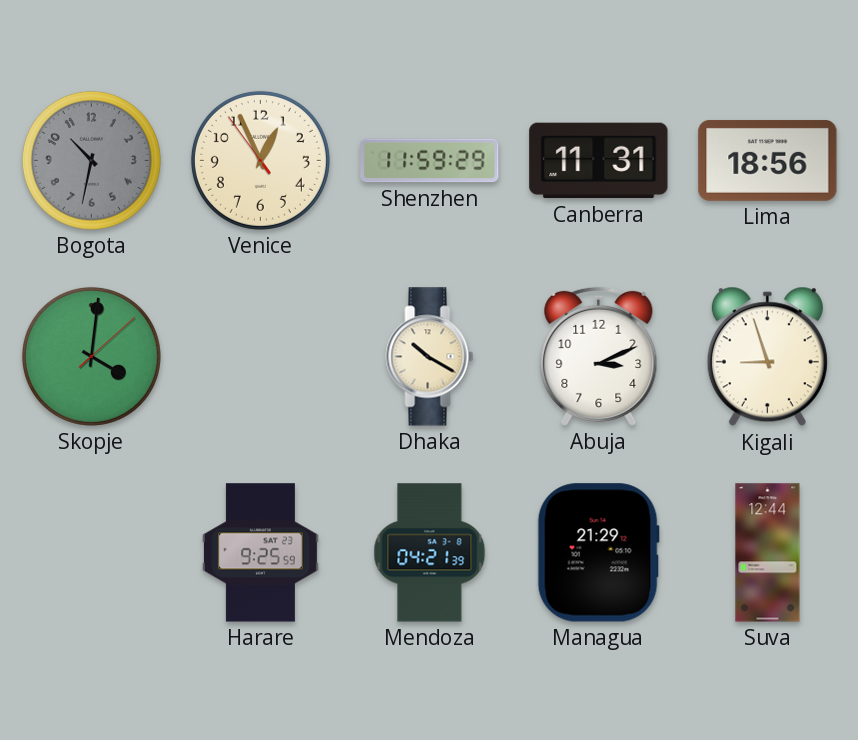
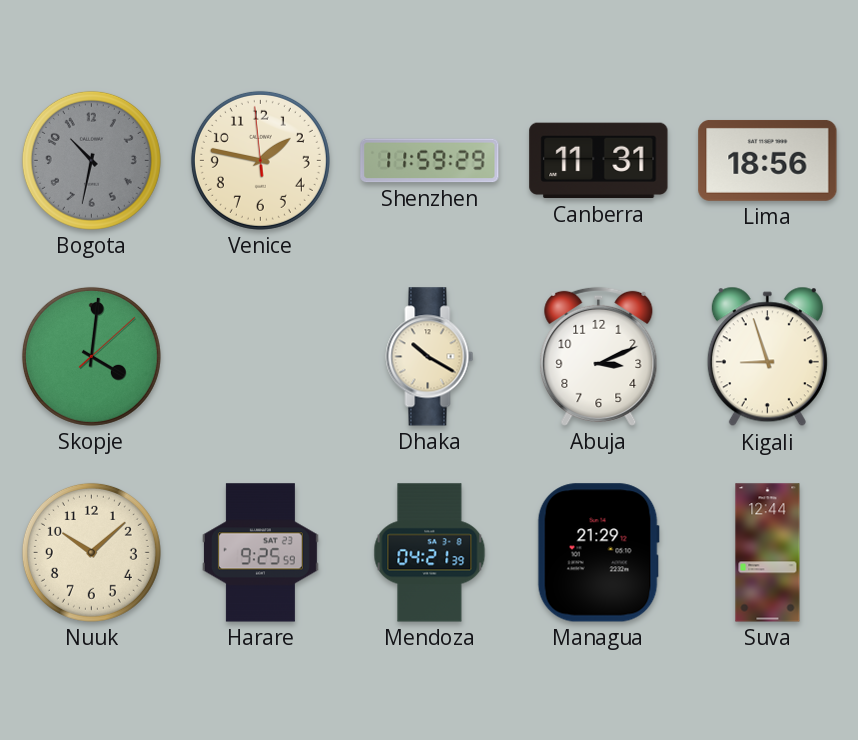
Venice: 12:55 -> 1:46 (260, 160)
Nuuk: none -> 10:08 (91, 552)
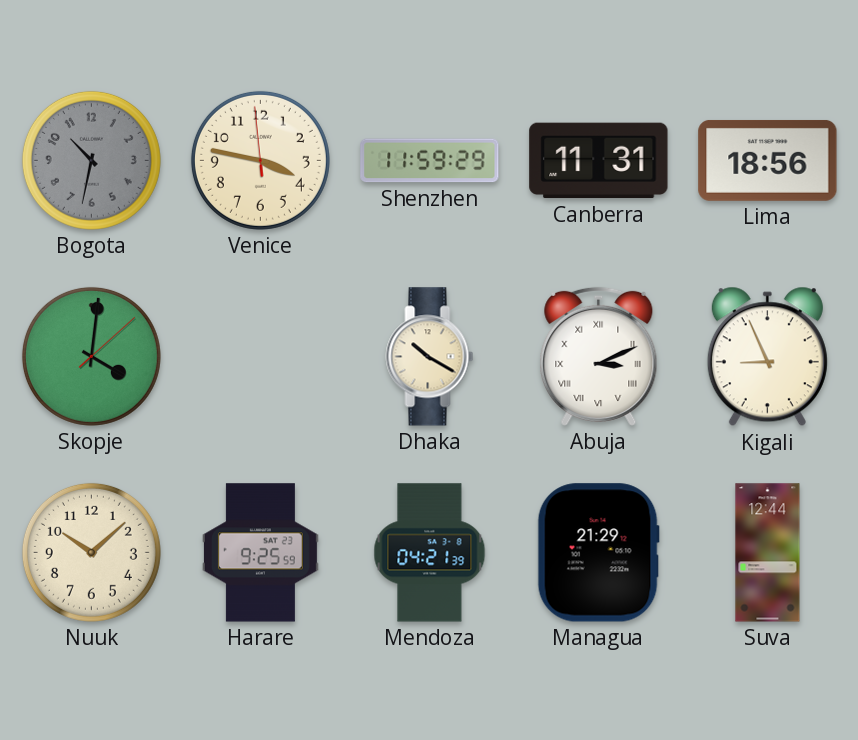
Venice: 1:46 -> 3:46 (260, 160)
Abuja numerals: Arabic -> Roman (599, 356)
Kigali: 8:57 -> 8:56 (767, 357)
